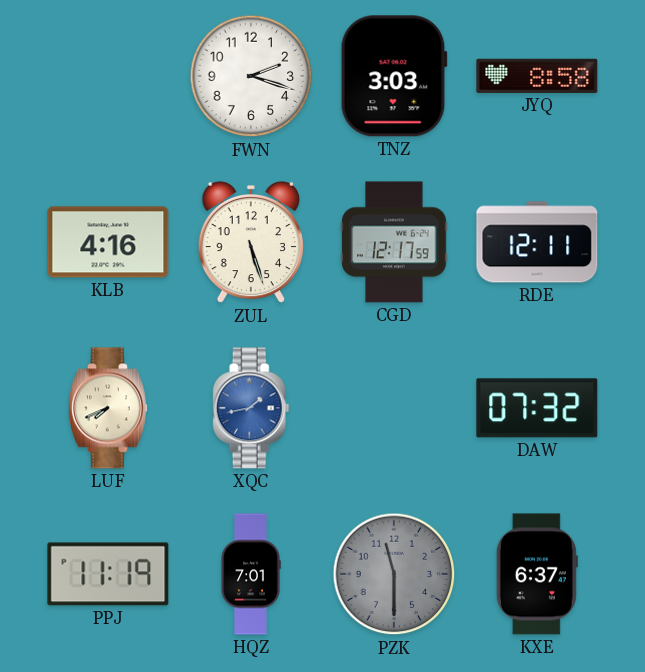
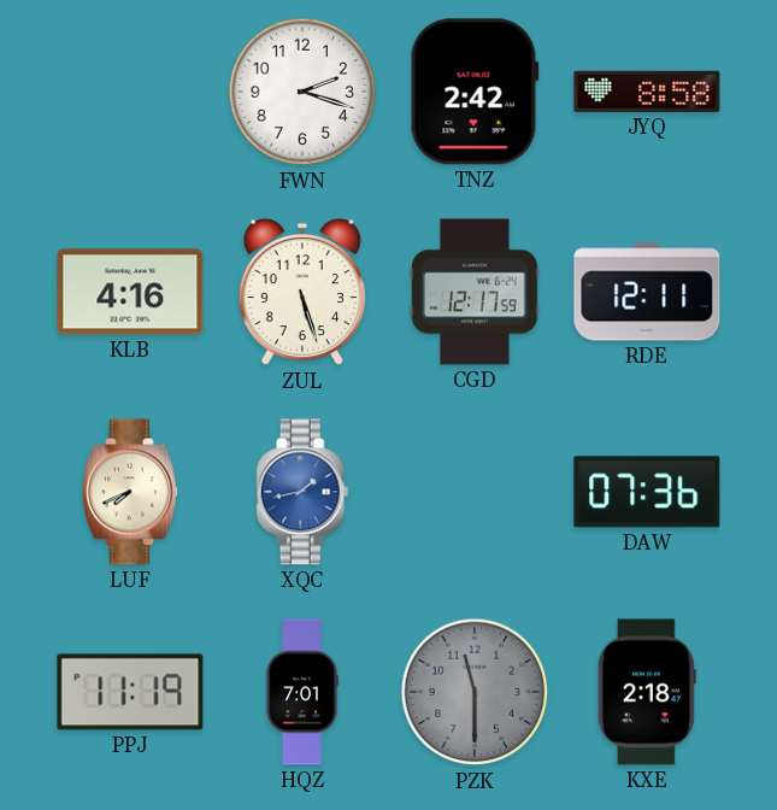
TNZ: 3:03 -> 2:42 (475, 92)
DAW: 07:32 -> 07:36 (647, 492)
KXE: 6:37 -> 2:18 (647, 692)
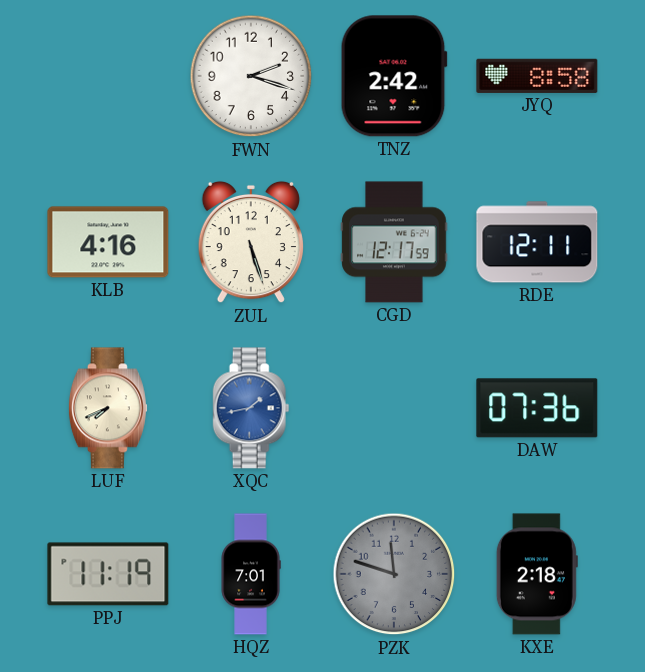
PZK: 11:30 -> 11:48 (394, 574)
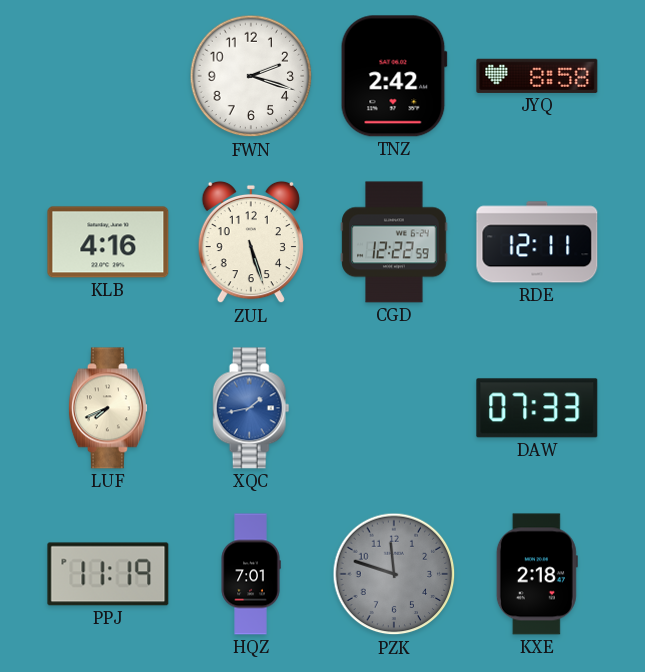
CGD: 12:17 -> 12:22 (394, 242)
DAW: 07:36 -> 07:33 (537, 408)
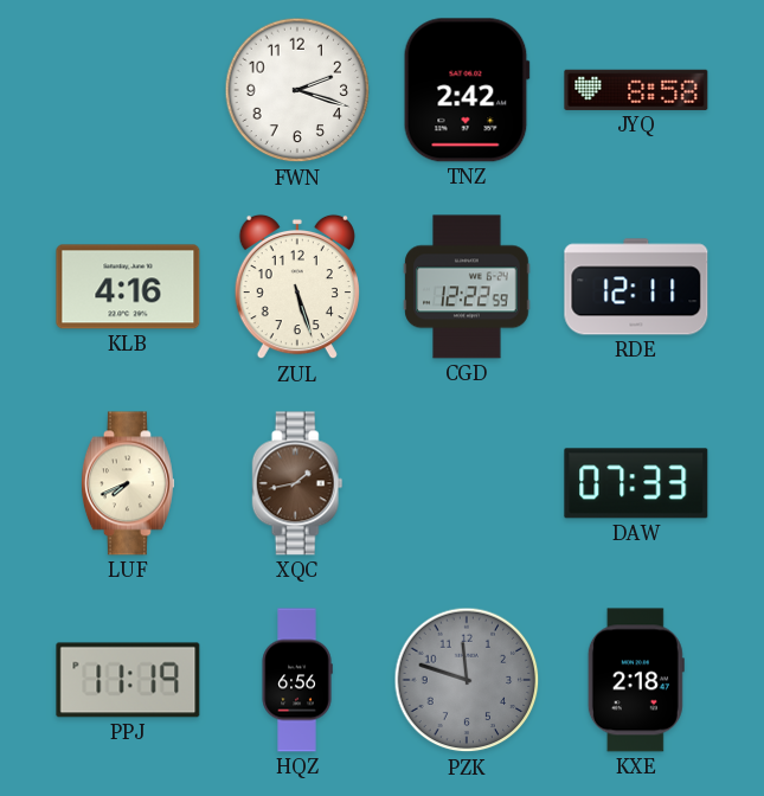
XQC dial: blue -> brown (297, 483)
HQZ: 7:01 -> 6:56 (297, 680)
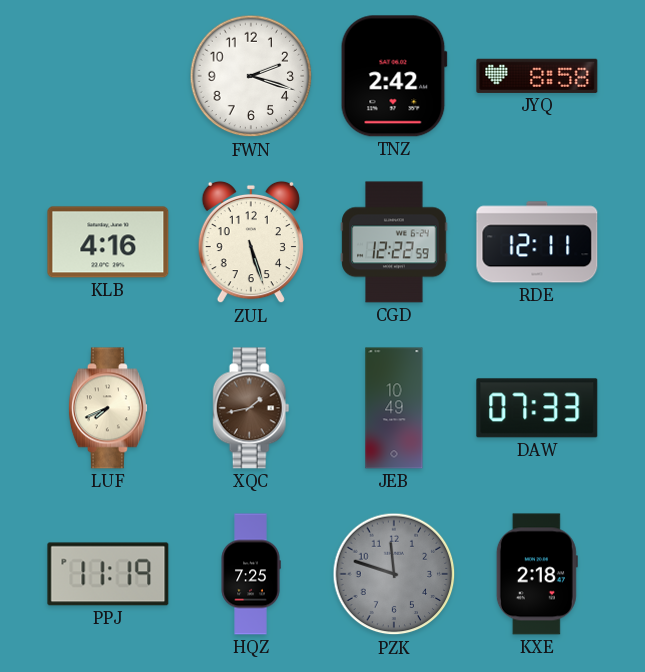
JEB: none -> 10:49 (394, 408)
HQZ: 6:56 -> 7:25 (251, 574)
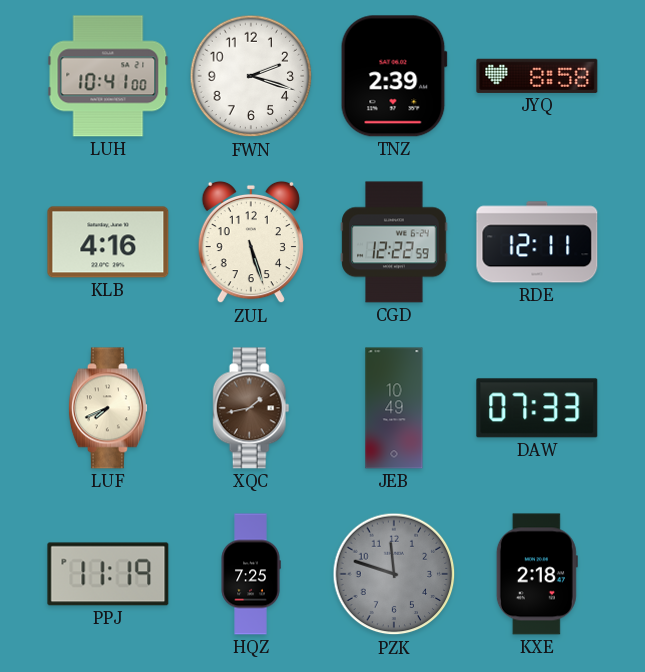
LUH: none -> 10:41 (108, 76)
TNZ: 2:42 -> 2:39 (394, 76)
